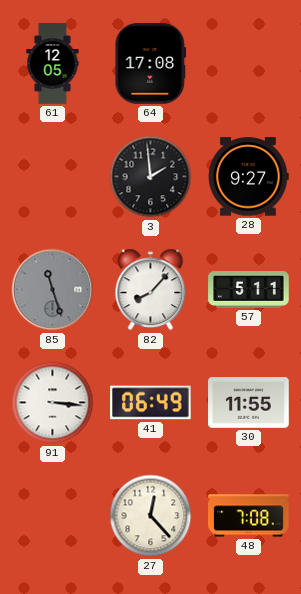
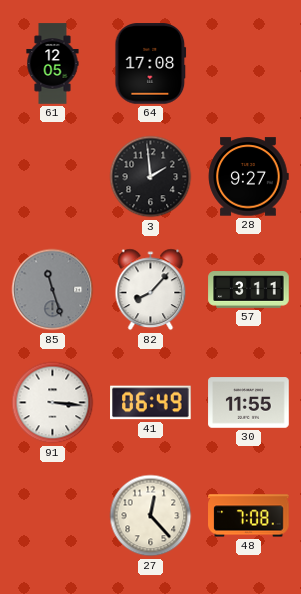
57: 5:11 -> 3:11 (249, 290)
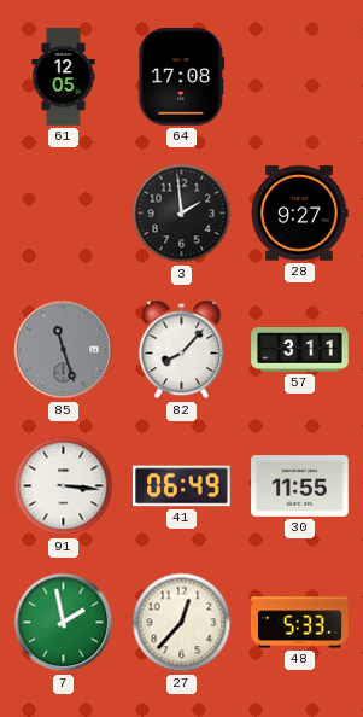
7: none -> 1:58 (64, 623)
27: 12:23 -> 12:37 (182, 623)
48: 7:08 -> 5:33 (300, 623)
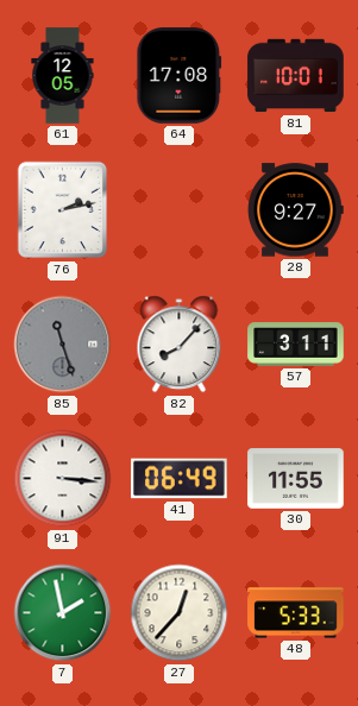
81: none -> 10:01 (296, 76)
76: none -> 2:13 (63, 210)
3: 1:59 -> none (182, 214)
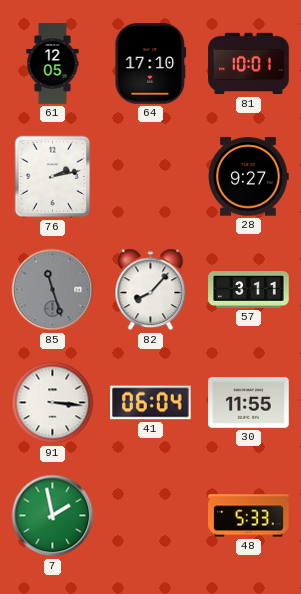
64: 17:08 -> 17:10 (151, 64)
41: 06:49 -> 06:04 (151, 403)
27: 12:37 -> none (180, 613)
